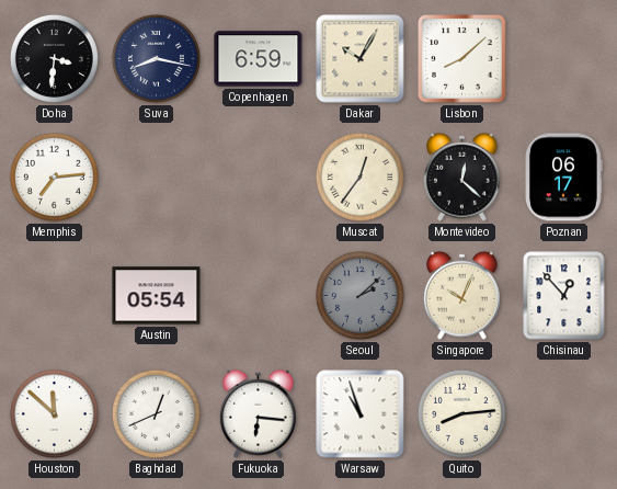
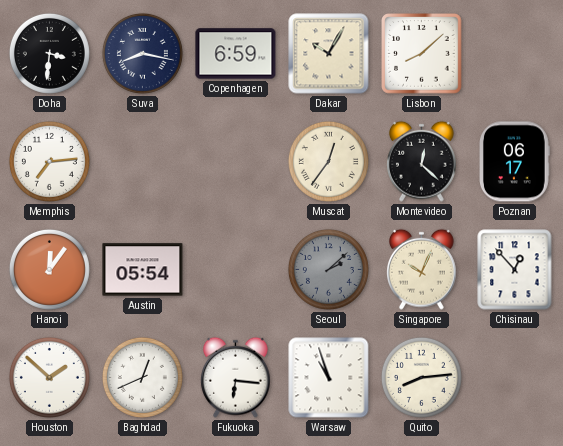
Hanoi: none -> 12:06 (49, 269)
Houston: 11:52 -> 1:52 (49, 377)
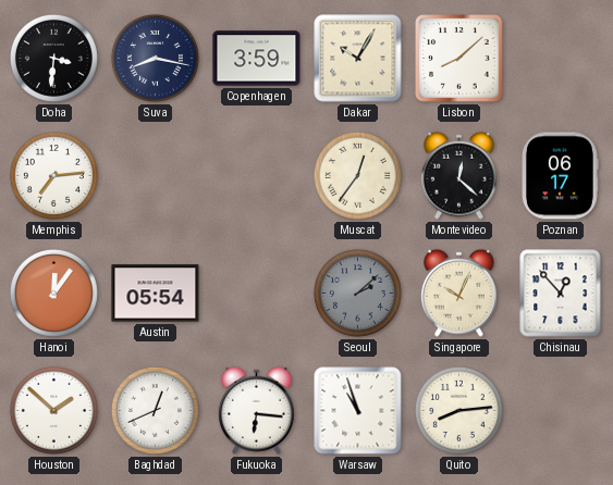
Copenhagen: 6:59 -> 3:59 (257, 59)
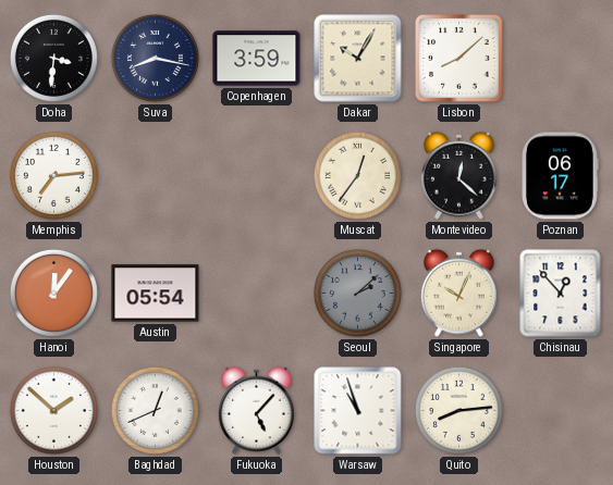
Fukuoka: 6:16 -> 5:07 (257, 410)
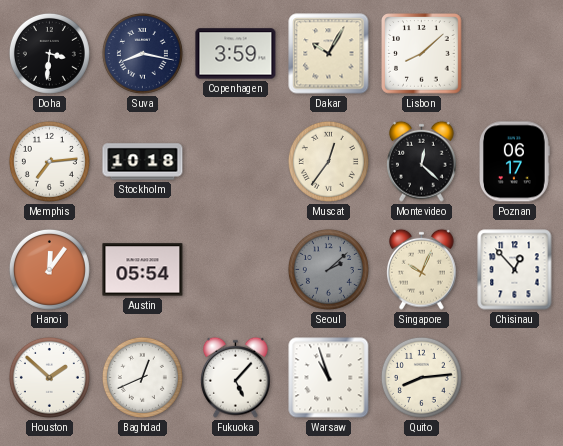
Stockholm: none -> 10:18 (143, 162)
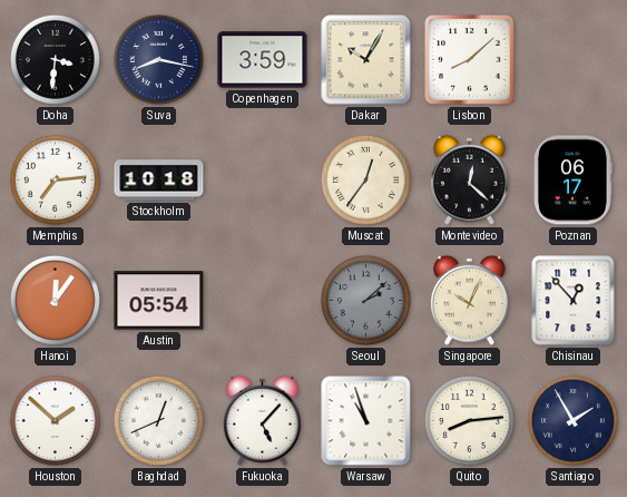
Santiago: none -> 1:55 (572, 420)
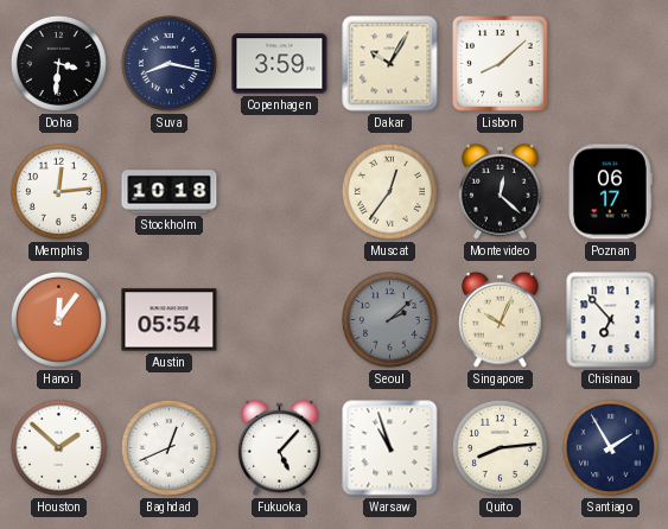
Memphis: 7:14 -> 12:14 (58, 191)
Chisinau: 12:53 -> 6:53 (611, 320)
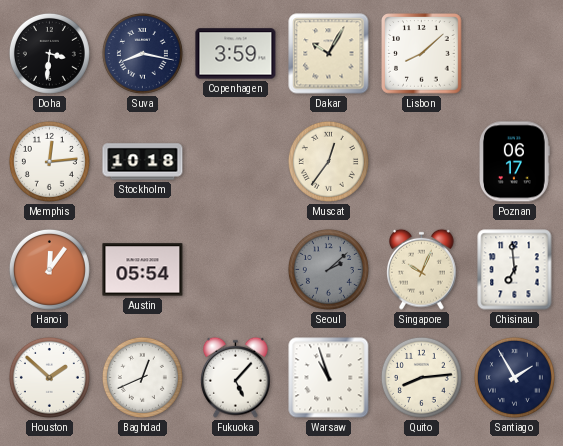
Montevideo: 12:22 -> none (501, 191)
Chisinau: 6:53 -> 6:59 (515, 270)
